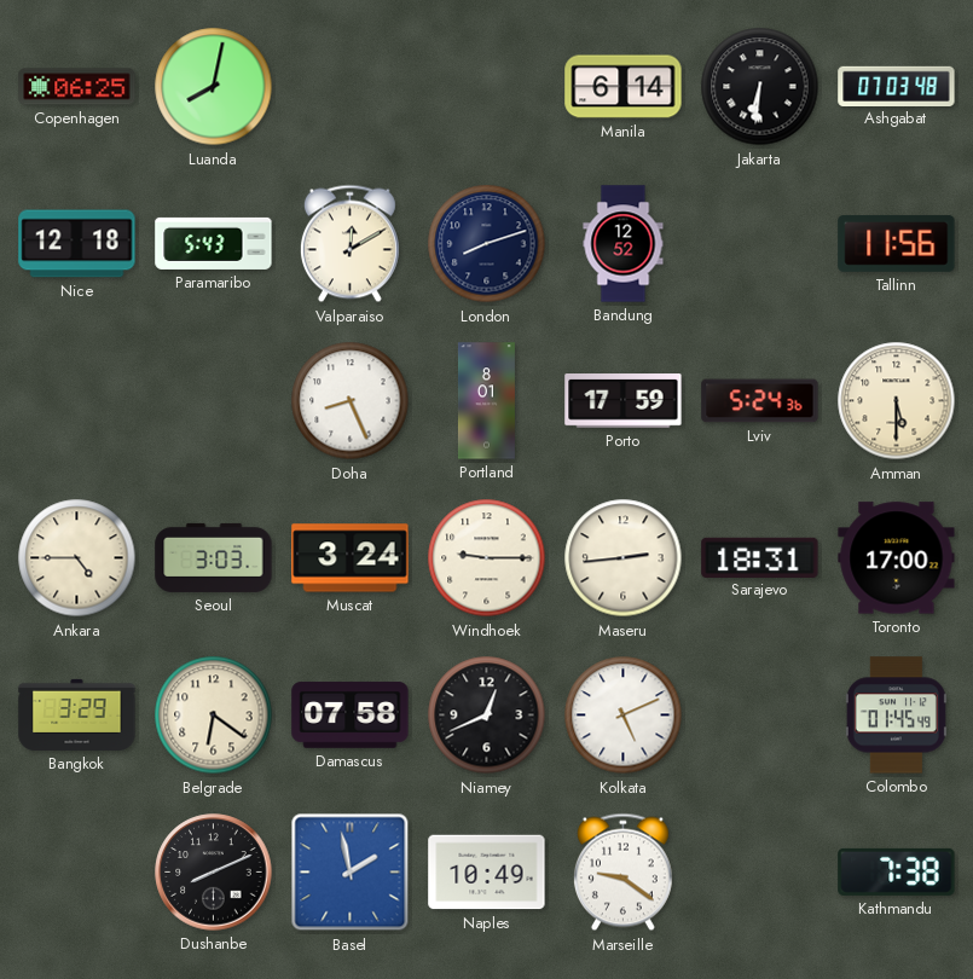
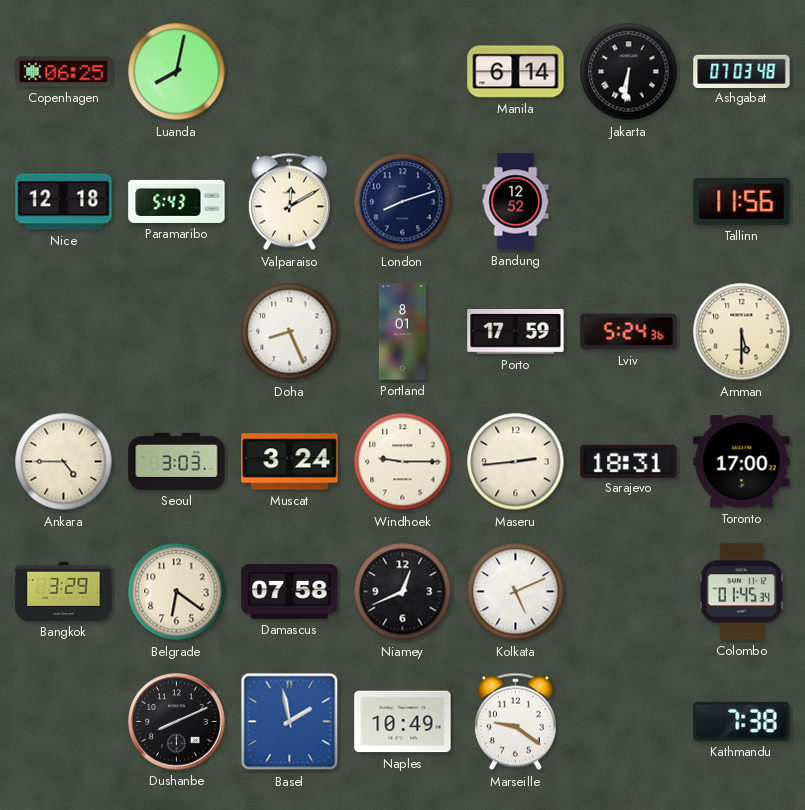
Colombo: 01:45:49 -> 01:45:34 (741, 592)
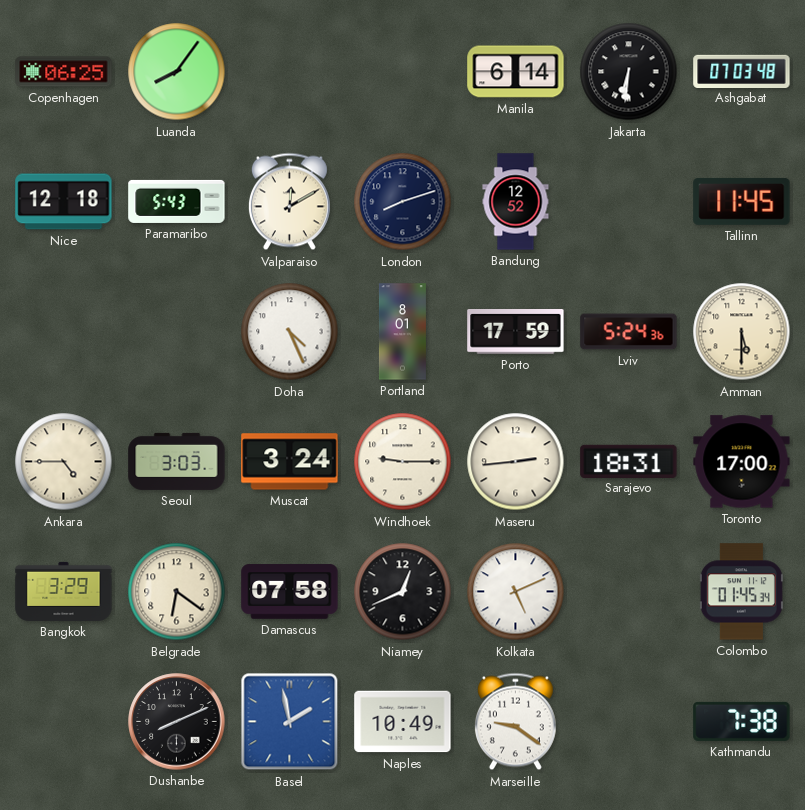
Luanda: 8:02 -> 8:06 (177, 72)
Tallinn: 11:56 -> 11:45 (742, 201)
Doha: 8:26 -> 4:26 (290, 332)
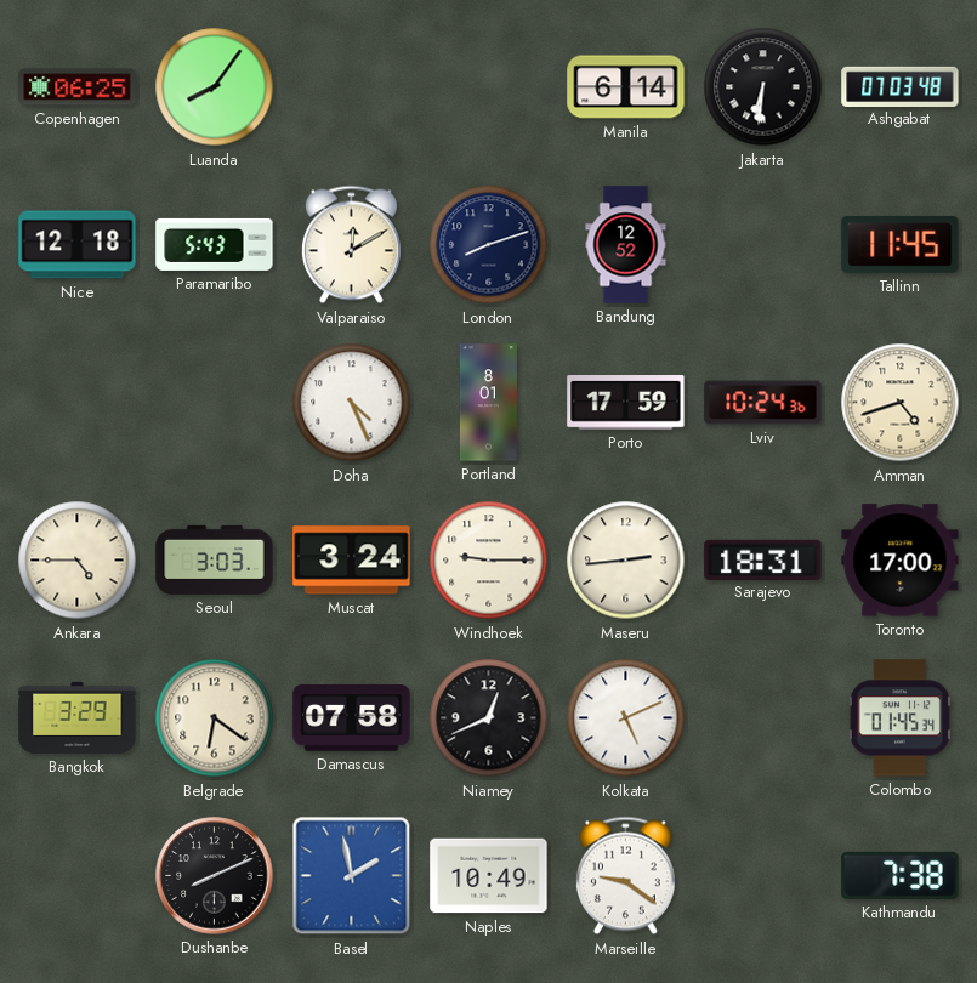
Lviv: 5:24 -> 10:24 (763, 403)
Amman: 5:30 -> 4:42 (901, 403)
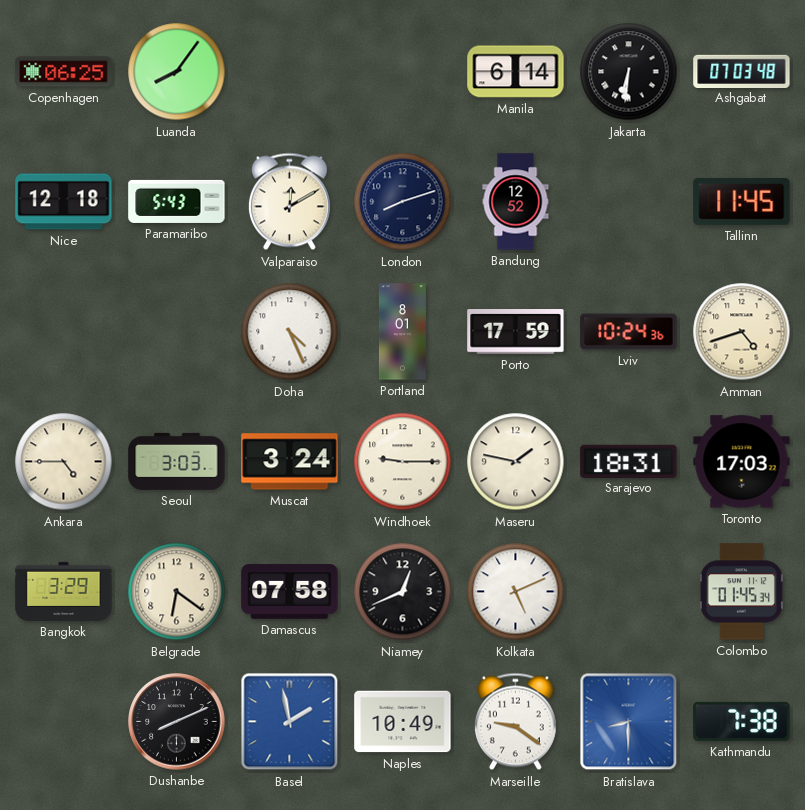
Maseru: 2:44 -> 1:47 (516, 462)
Toronto: 17:00 -> 17:03 (742, 462)
Bratislava: none -> 8:30 (629, 722)
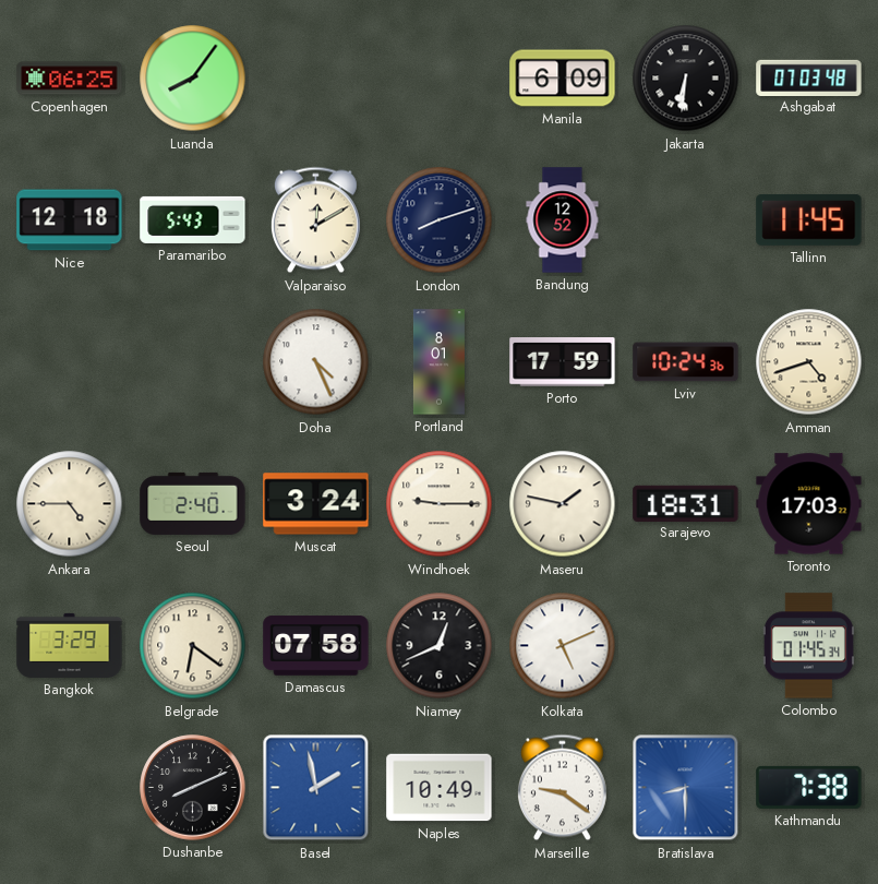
Manila: 6:14 -> 6:09 (563, 79)
Seoul: 3:03 -> 2:40 (193, 503)
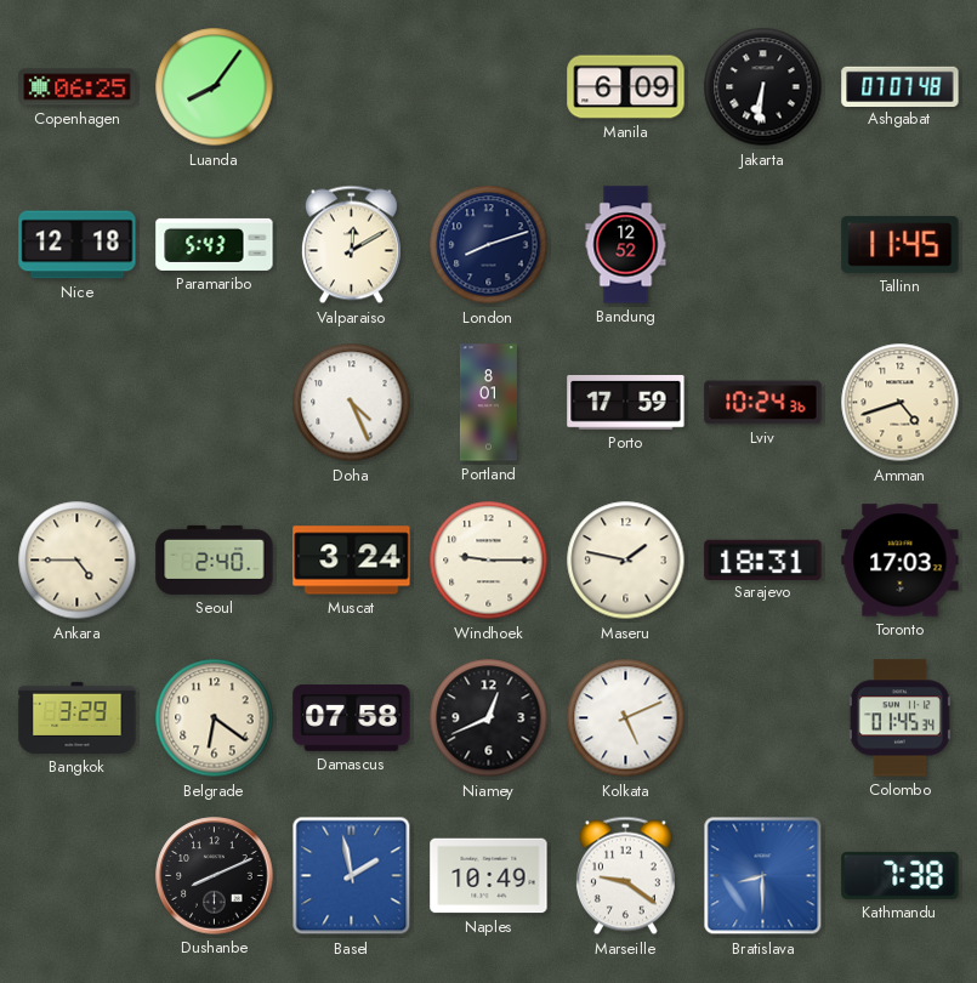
Ashgabat: 07:03 -> 07:07 (901, 86)
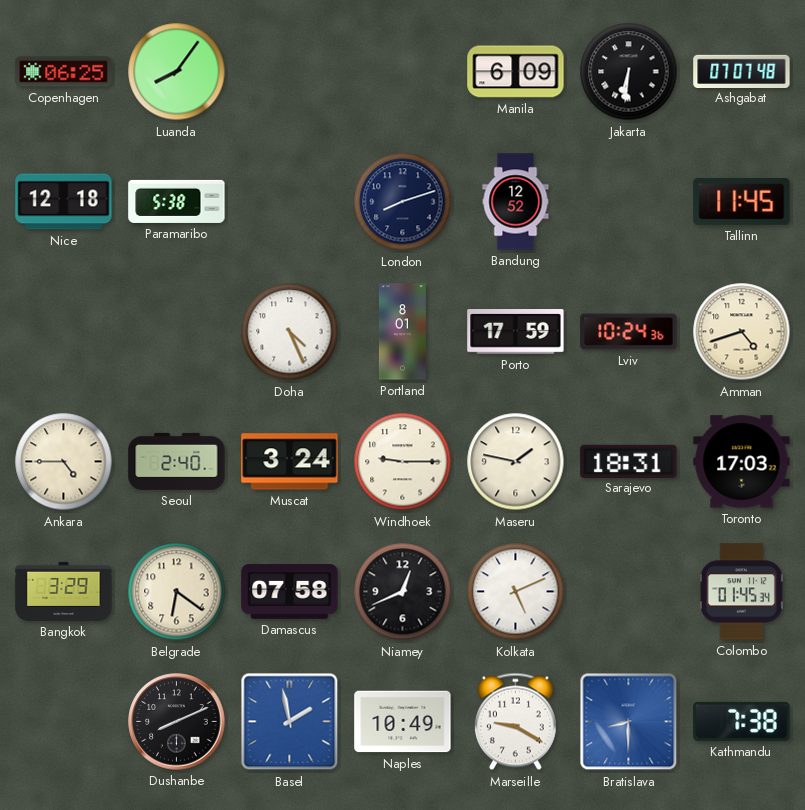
Paramaribo: 5:43 -> 5:38 (177, 201)
Valparaiso: 12:10 -> none (351, 245)
Marseille: 9:21 -> 9:20 (515, 722)
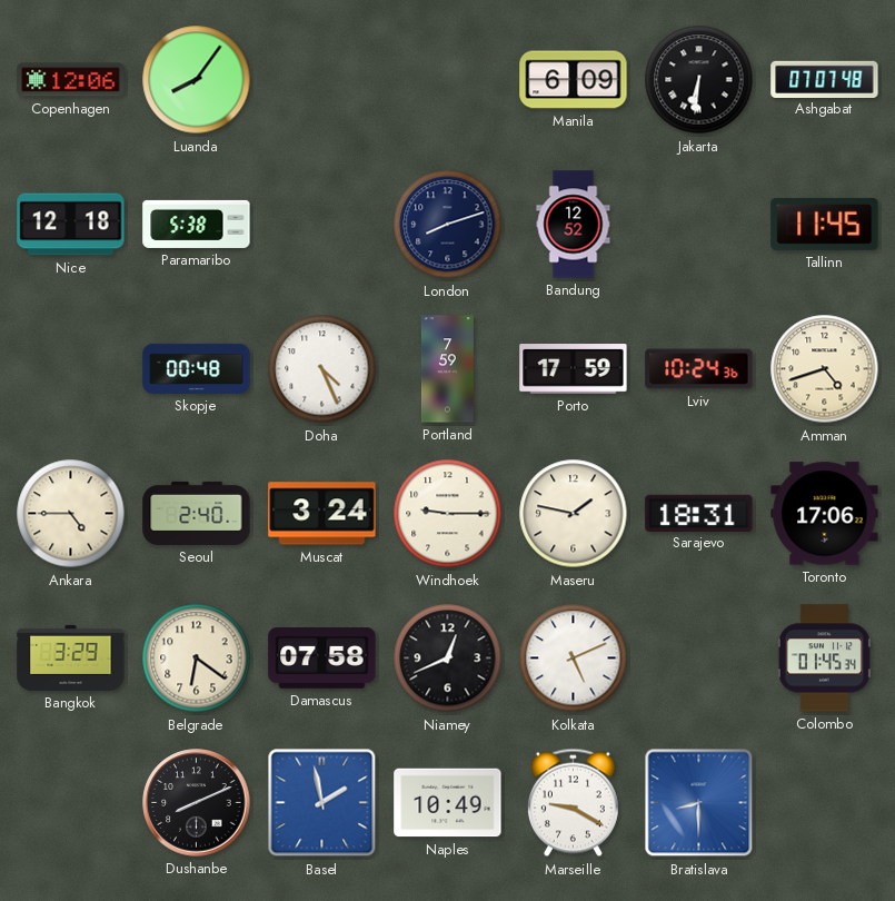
Copenhagen: 06:25 -> 12:06 (71, 80)
Skopje: none -> 00:48 (197, 368)
Portland: 8:01 -> 7:59 (447, 369)
Toronto: 17:03 -> 17:06 (825, 514)
Kathmandu: 7:38 -> none (742, 721)
